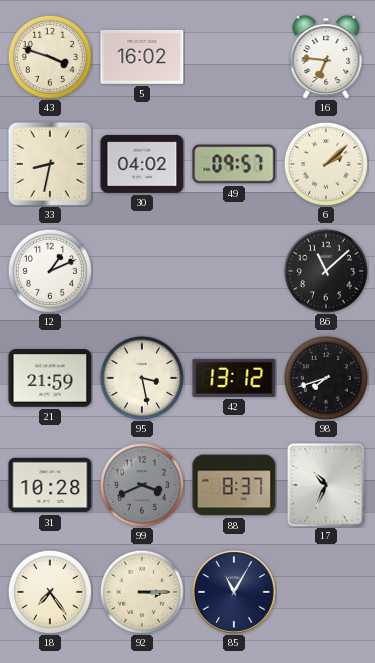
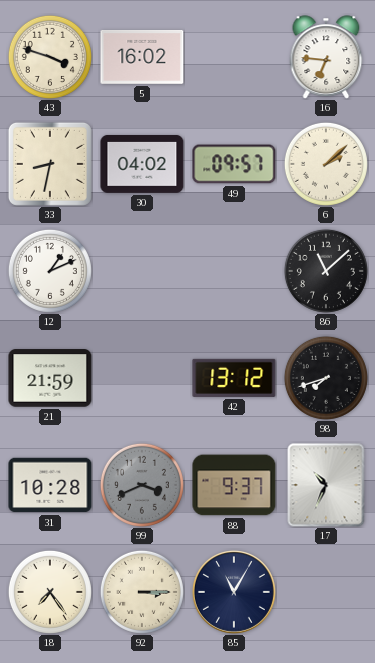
95: 3:28 -> none (142, 378)
88: 8:37 -> 9:37 (234, 485)
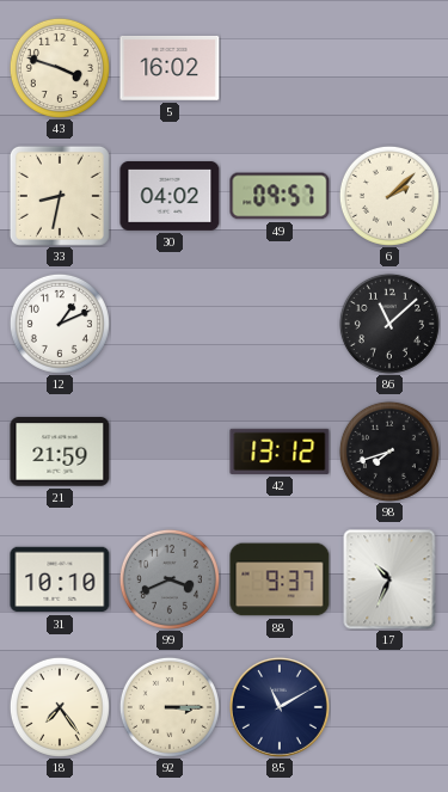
16: 6:46 -> none (326, 57)
31: 10:28 -> 10:10 (60, 579)
85: 11:05 -> 11:10 (280, 707)
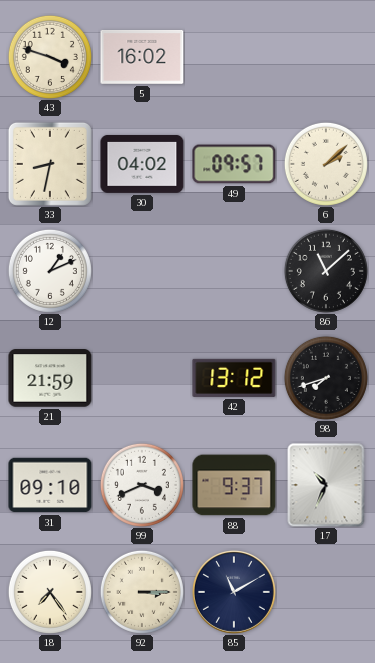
31: 10:10 -> 09:10 (50, 485)
99 dial: grey -> white (142, 485)
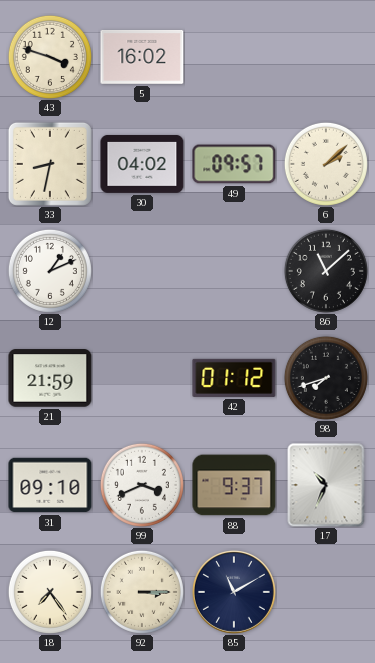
42: 13:12 -> 01:12 (234, 378)
